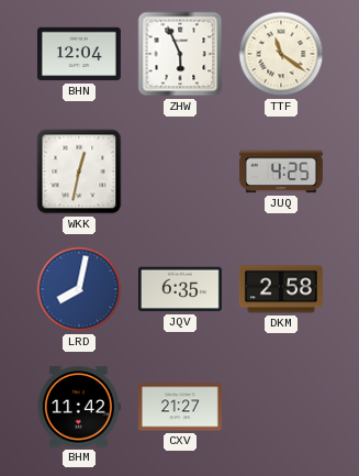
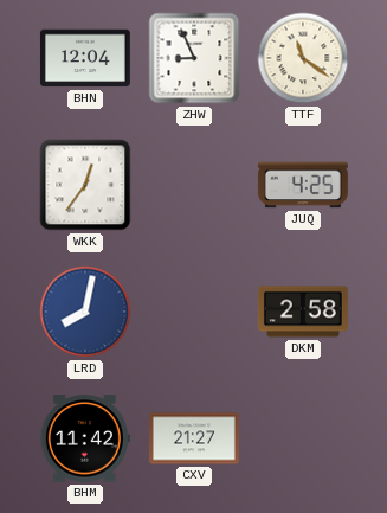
ZHW: 5:56 -> 8:56 (194, 58)
WKK: 12:32 -> 12:36 (85, 185)
JQV: 6:35 -> none (180, 289)
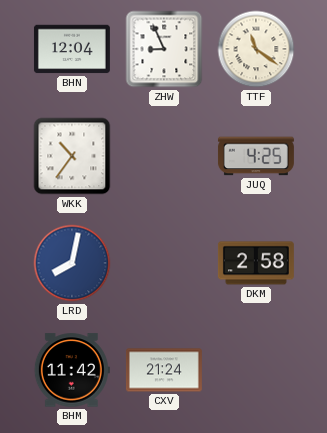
WKK: 12:36 -> 10:36 (72, 156)
CXV: 21:27 -> 21:24 (164, 370)
